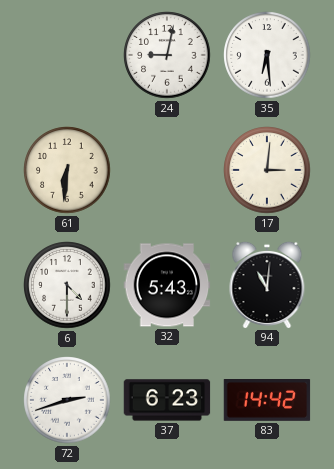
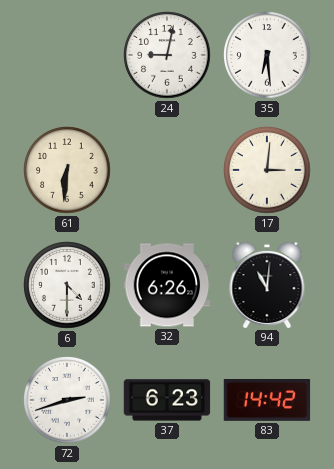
32: 5:43 -> 6:26 (167, 285)
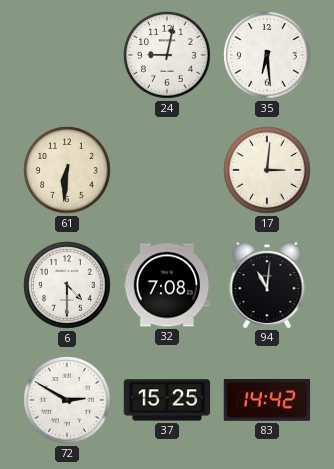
32: 6:26 -> 7:08 (167, 285)
72: 2:42 -> 2:50 (67, 400)
37: 6:23 -> 15:25 (167, 400)
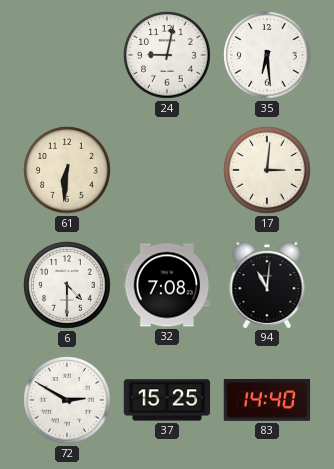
83: 14:42 -> 14:40 (267, 401)
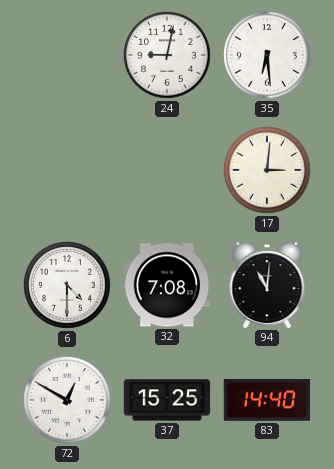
61: 6:31 -> none (67, 170)
72: 2:50 -> 12:50 (67, 400)
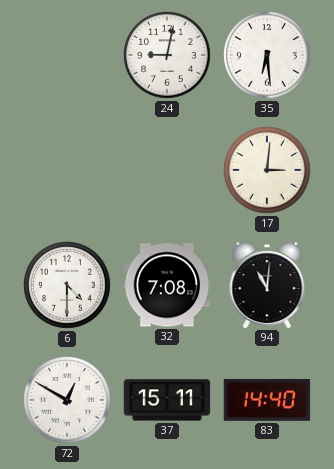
37: 15:25 -> 15:11 (167, 400)
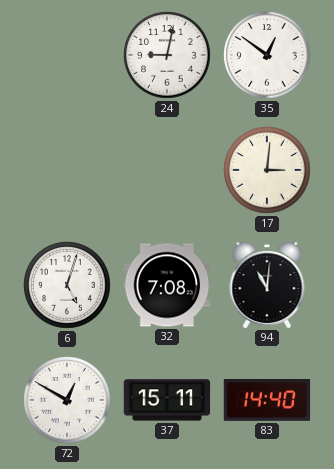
35: 6:29 -> 12:51 (267, 55)
6: 4:30 -> 5:03 (67, 285)
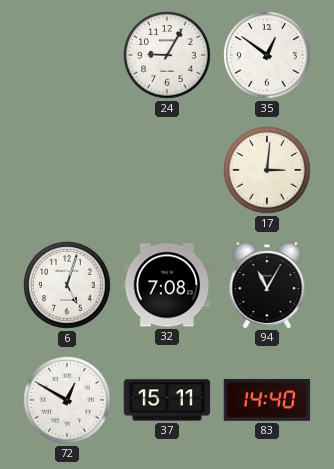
24: 9:02 -> 9:05 (167, 55)
94: 11:01 -> 11:05 (267, 284)
